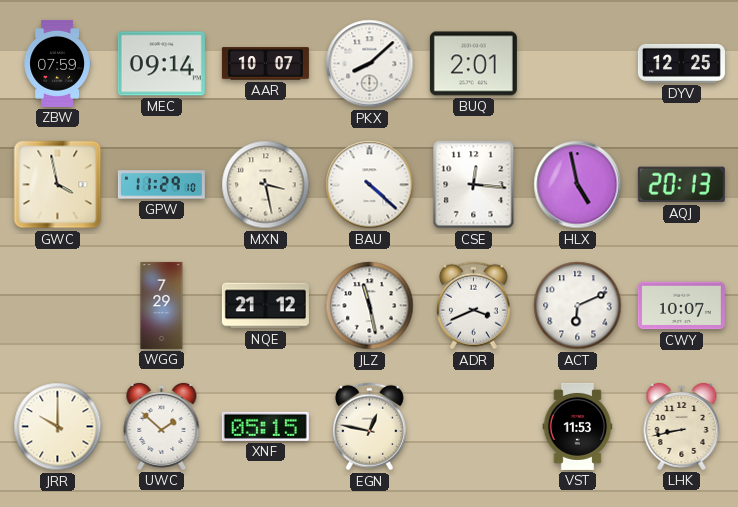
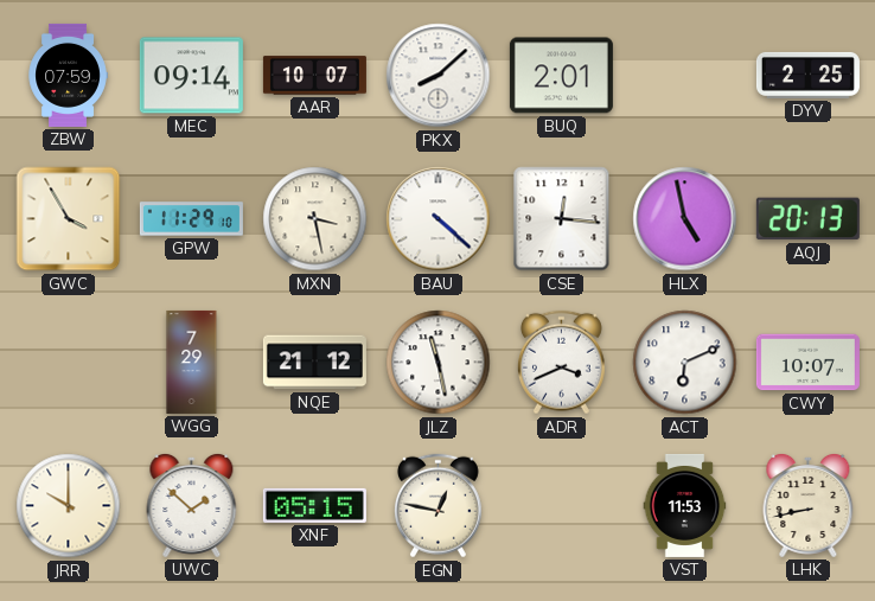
DYV: 12:25 -> 2:25 (807, 75)
GWC: 3:58 -> 3:55 (69, 219)
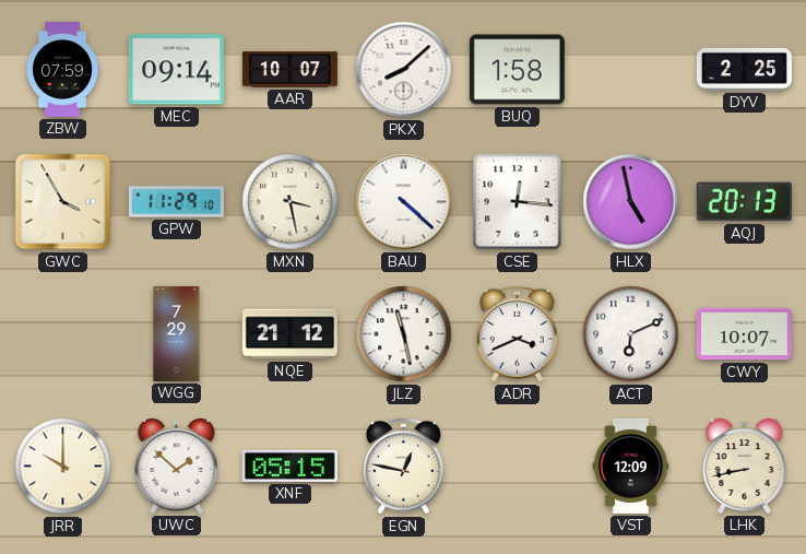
BUQ: 2:01 -> 1:58 (517, 70)
VST: 11:53 -> 12:09 (631, 465)
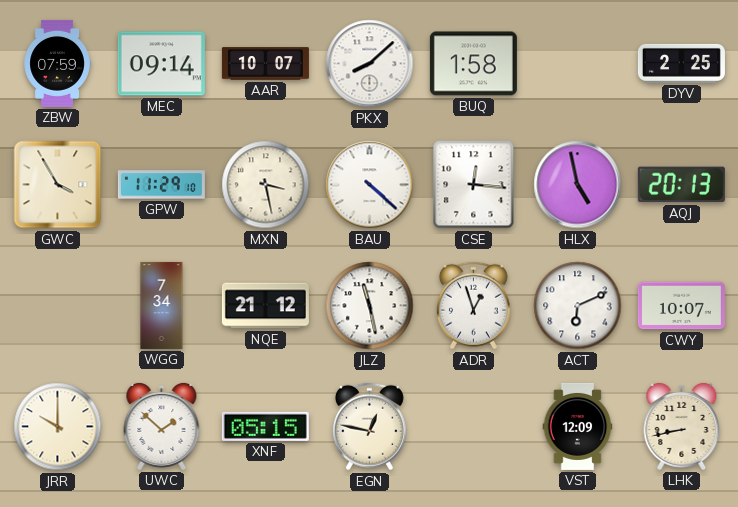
WGG: 7:29 -> 7:34 (162, 305)
ADR: 3:41 -> 12:57 (473, 306)
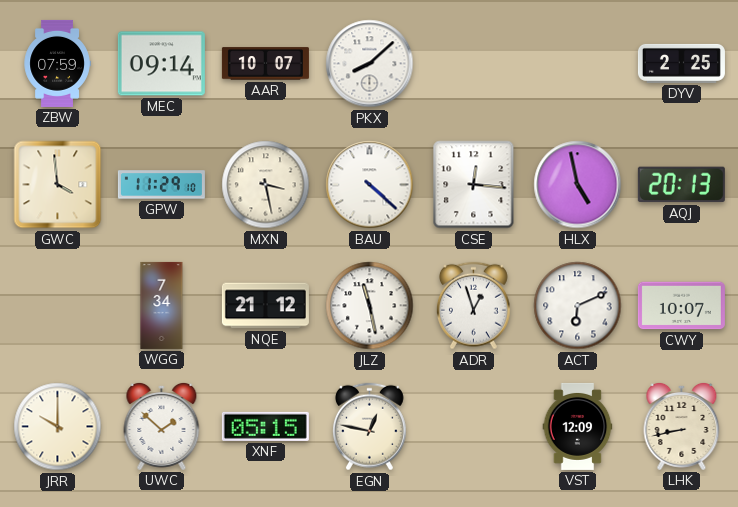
BUQ: 1:58 -> none (473, 64)
GWC: 3:55 -> 3:59 (58, 185)
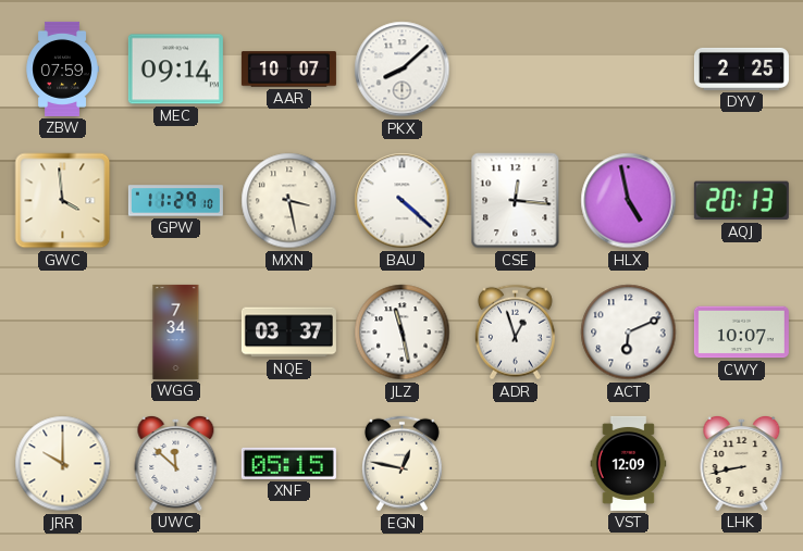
NQE: 21:12 -> 03:37 (288, 333)
UWC: 1:52 -> 11:52 (176, 463)
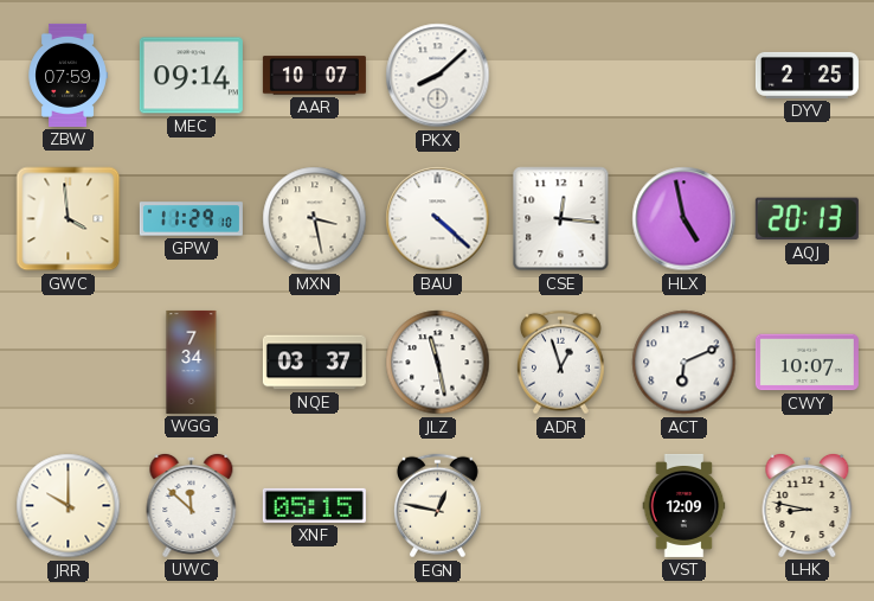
LHK: 8:43 -> 8:47 (808, 505)
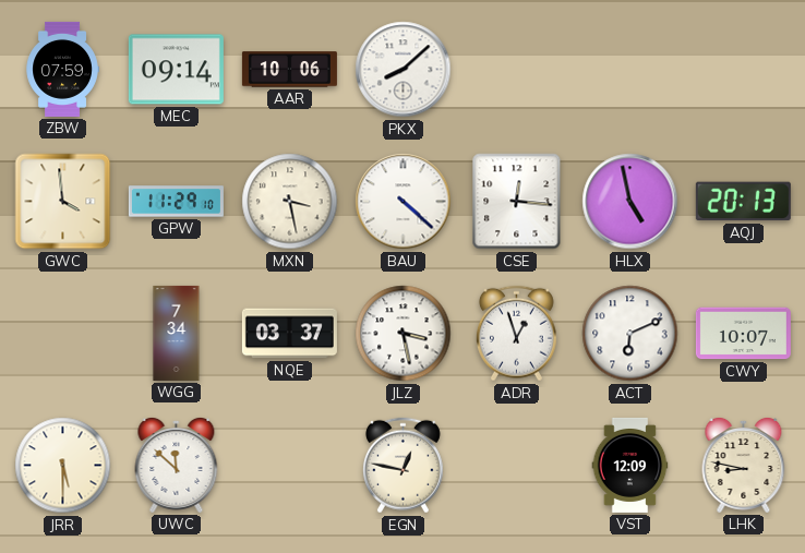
AAR: 10:07 -> 10:06 (289, 70)
DYV: 2:25 -> none (806, 75)
JLZ: 11:28 -> 3:28 (404, 334)
JRR: 10:00 -> 5:30 (63, 466)
XNF: 05:15 -> none (314, 505)
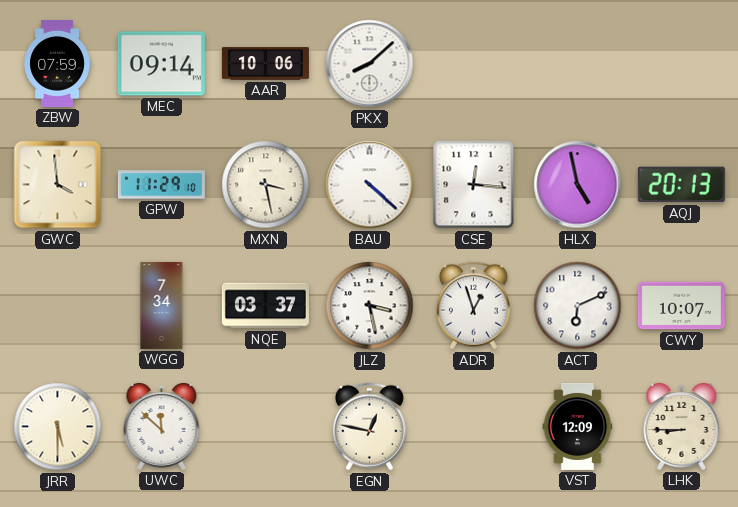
LHK: 8:47 -> 8:45 (682, 426)
